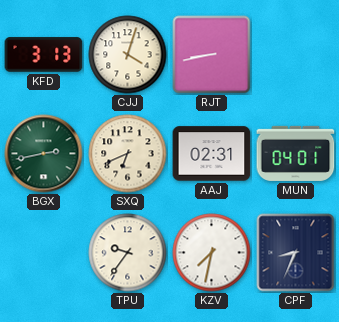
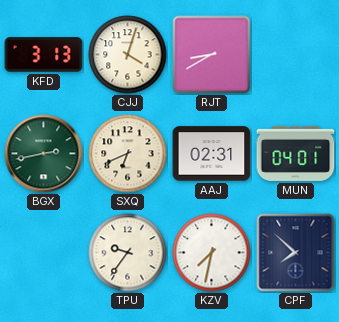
RJT: 8:43 -> 8:40 (212, 55)
CPF: 8:34 -> 7:52 (296, 253)
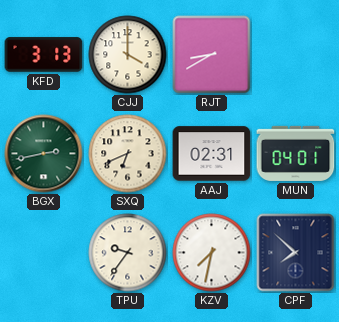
CJJ: 4:03 -> 4:00 (128, 55)
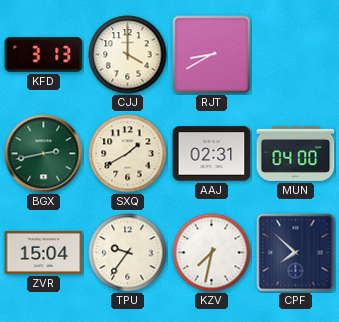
SXQ: 6:41 -> 1:40 (128, 154)
MUN: 04:01 -> 04:00 (296, 153)
ZVR: none -> 15:04 (44, 252)
